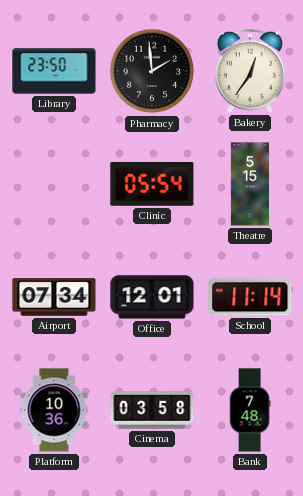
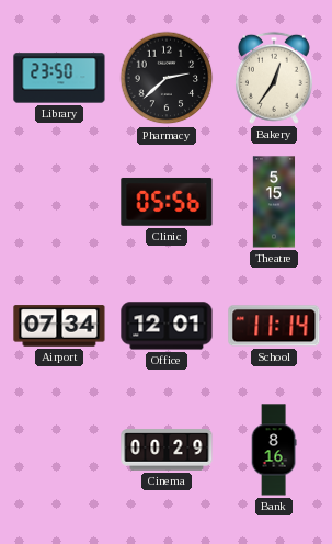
Pharmacy: 1:59 -> 2:38 (167, 78)
Clinic: 05:54 -> 05:56 (167, 202)
Platform: 10:36 -> none (54, 410)
Cinema: 03:58 -> 00:29 (167, 450)
Bank: 7:48 -> 8:16 (274, 450)
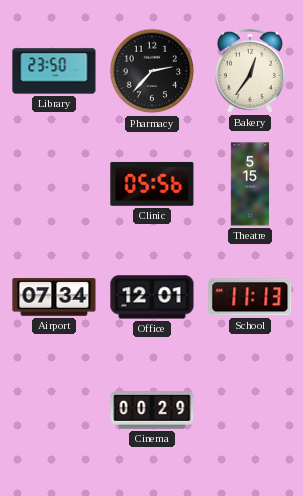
Pharmacy: 2:38 -> 2:37 (152, 71)
School: 11:14 -> 11:13 (250, 297)
Bank: 8:16 -> none (274, 450)
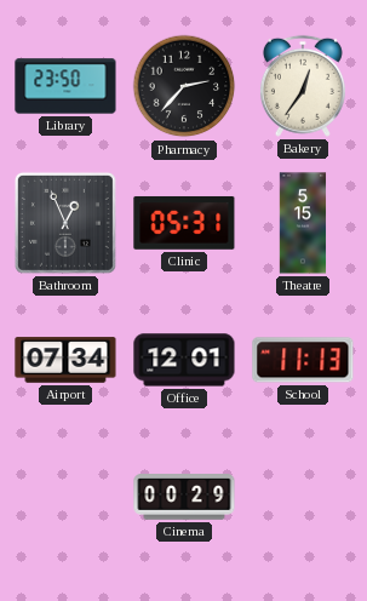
Bathroom: none -> 12:56 (65, 223)
Clinic: 05:56 -> 05:31 (184, 223)
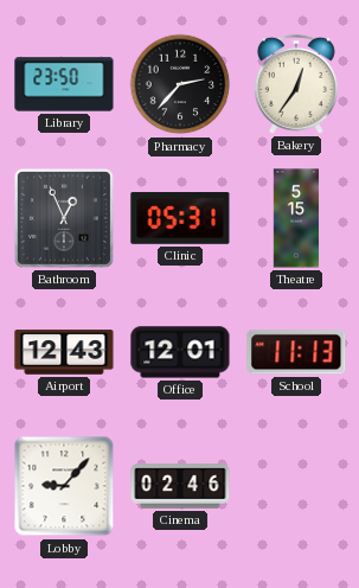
Airport: 07:34 -> 12:43 (64, 352)
Lobby: none -> 9:07 (64, 486)
Cinema: 00:29 -> 02:46 (180, 486)
